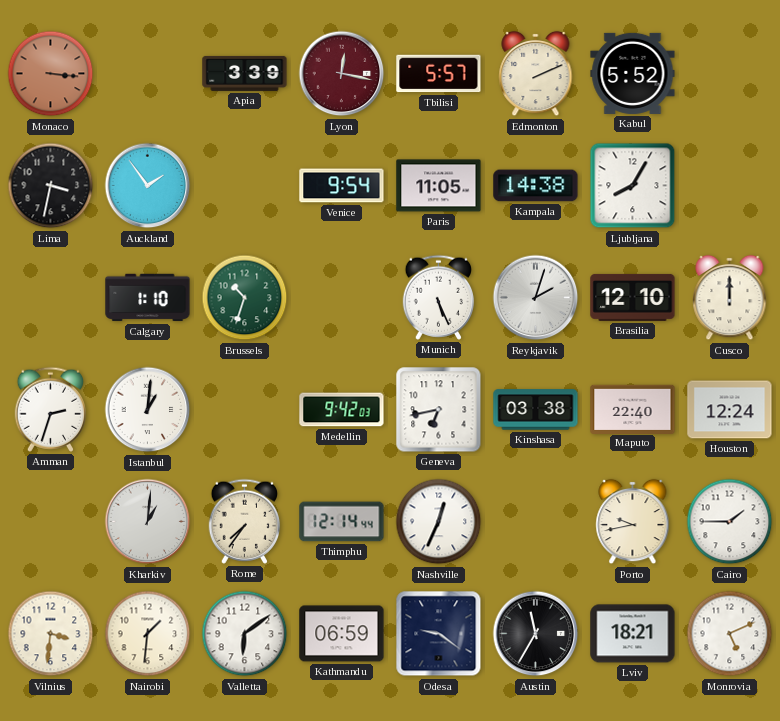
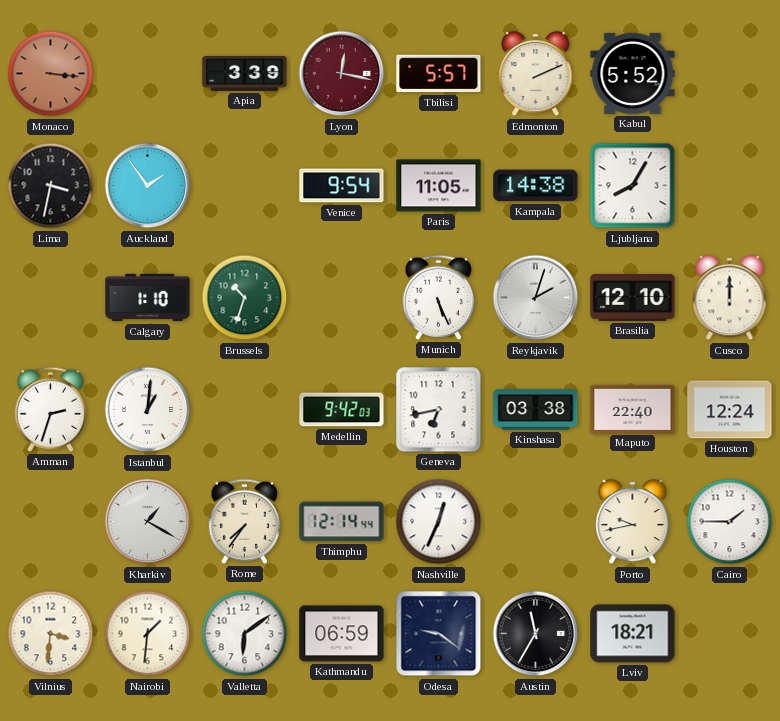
Kharkiv: 1:01 -> 1:20 (148, 522)
Monrovia: 5:11 -> none (730, 634)
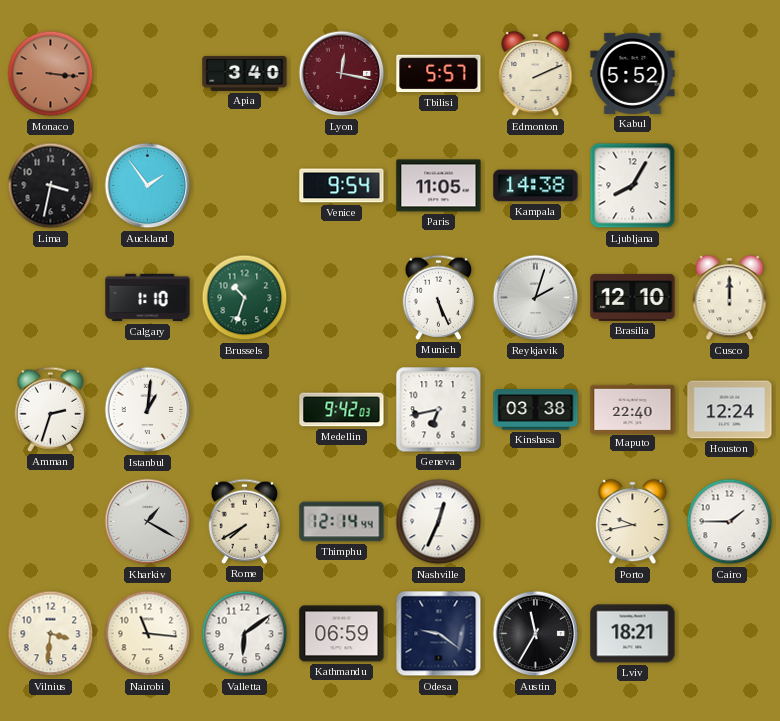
Apia: 3:39 -> 3:40 (245, 73)
Rome: 7:36 -> 7:40 (245, 521)
Nairobi: 1:31 -> 11:16 (148, 634)
